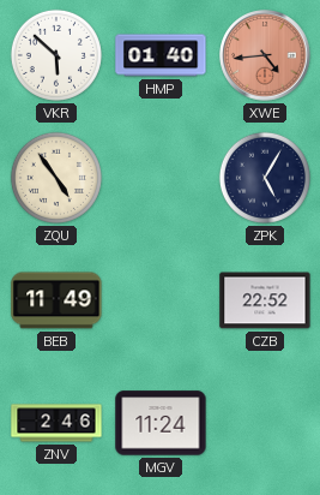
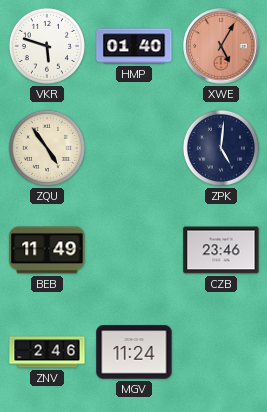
VKR: 5:52 -> 5:48 (47, 46)
XWE: 4:44 -> 5:05 (221, 46)
ZPK: 5:05 -> 5:01 (221, 148)
CZB: 22:52 -> 23:46 (221, 250)
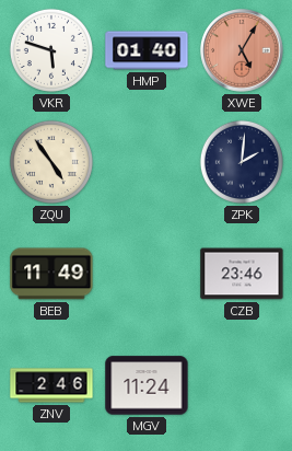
ZPK: 5:01 -> 2:01 (242, 162)
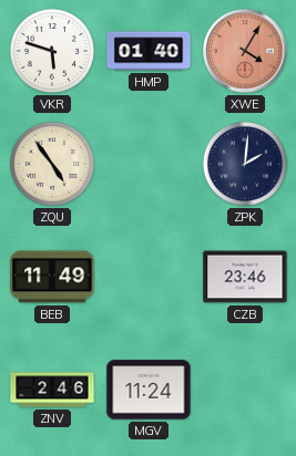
XWE: 5:05 -> 4:05 (245, 51)
